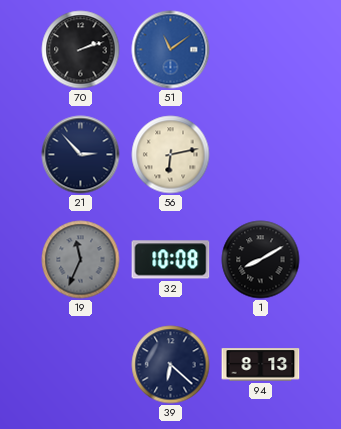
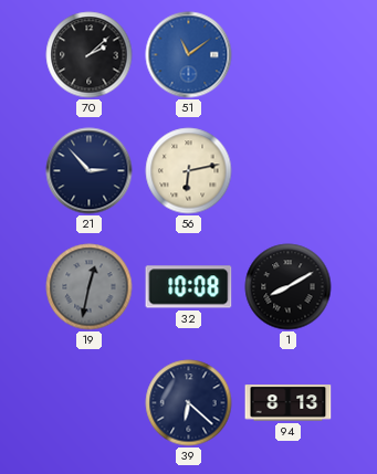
70: 2:12 -> 2:08 (90, 55)
19: 11:34 -> 12:32 (90, 287)
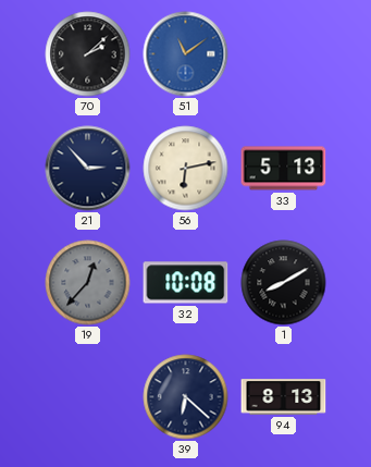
33: none -> 5:13 (284, 169)
19: 12:32 -> 12:37 (88, 283)
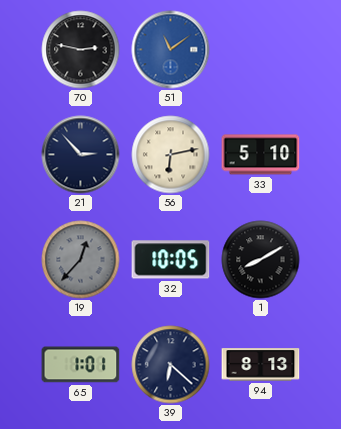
70: 2:08 -> 2:47 (81, 50)
33: 5:13 -> 5:10 (261, 155)
32: 10:08 -> 10:05 (171, 260)
65: none -> 1:01 (81, 365)
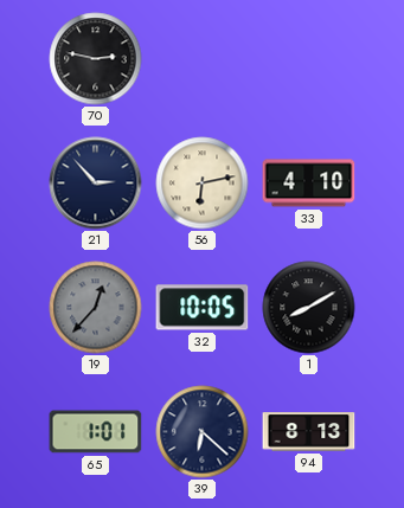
51: 11:09 -> none (171, 50)
33: 5:10 -> 4:10 (309, 184)
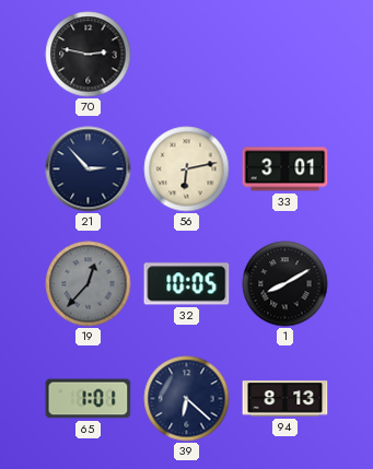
33: 4:10 -> 3:01 (285, 169)
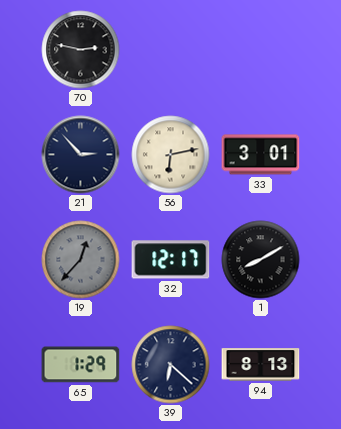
32: 10:05 -> 12:17 (171, 260)
65: 1:01 -> 1:29 (81, 365)
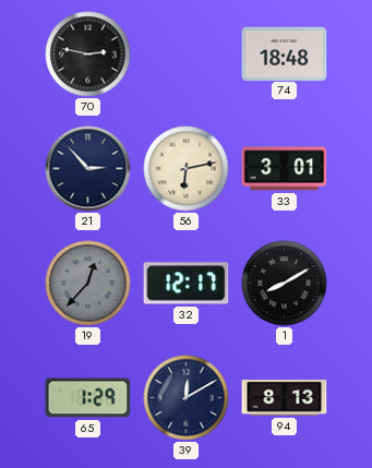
74: none -> 18:48 (285, 53)
39: 6:22 -> 12:10 (187, 398)
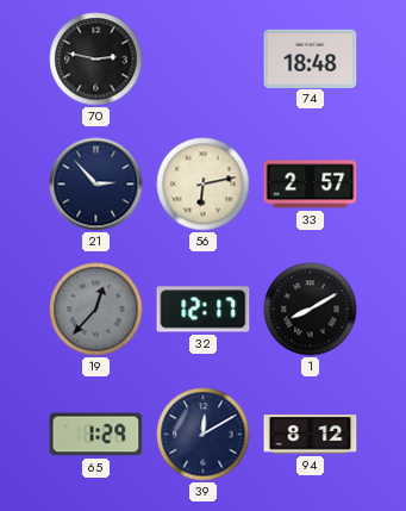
33: 3:01 -> 2:57 (311, 185)
94: 8:13 -> 8:12 (311, 435)
